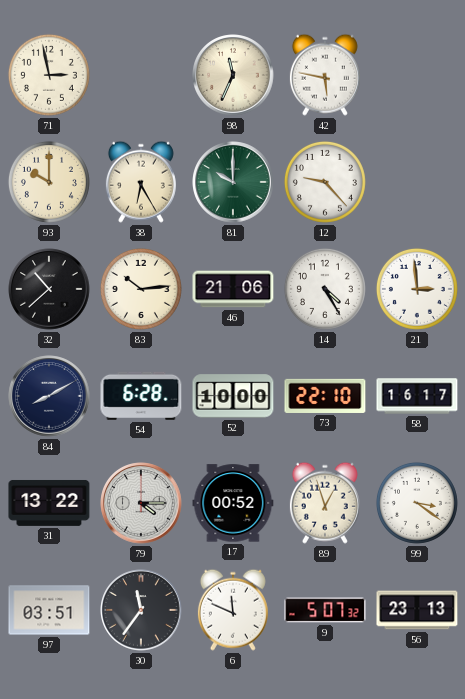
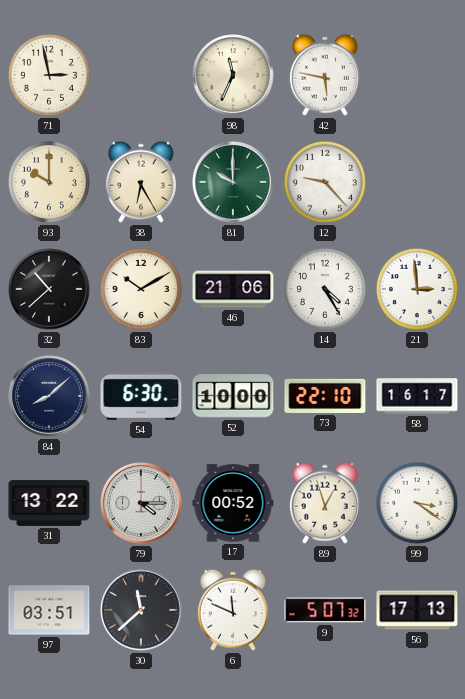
83: 10:14 -> 10:10 (141, 289)
84: 8:10 -> 8:08 (49, 396)
54: 6:28 -> 6:30 (141, 396)
30: 11:36 -> 11:38 (141, 610)
56: 23:13 -> 17:13 (417, 610)
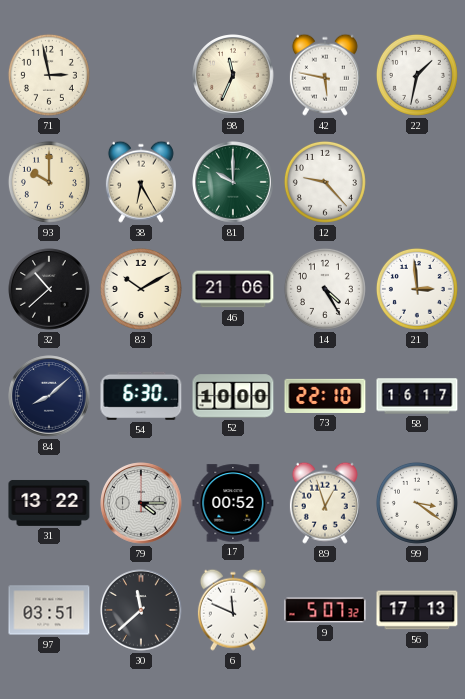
22: none -> 1:32 (417, 75)
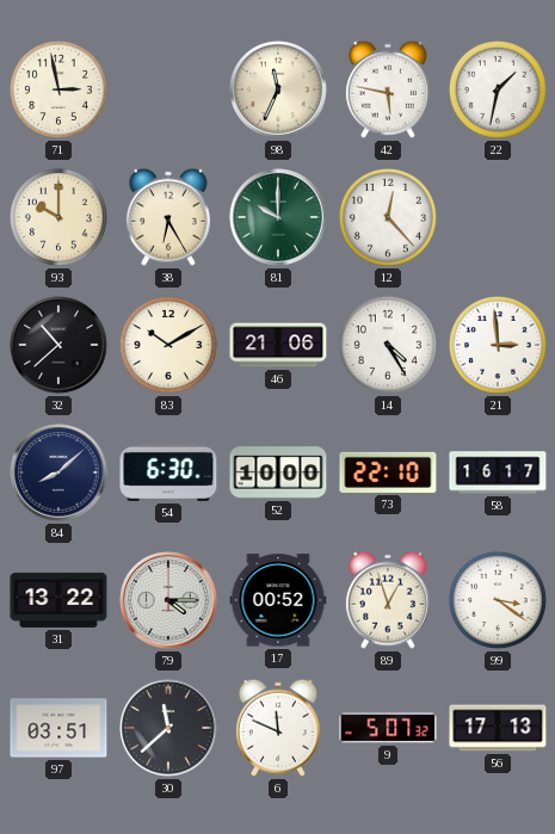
12: 9:23 -> 12:23 (388, 217)
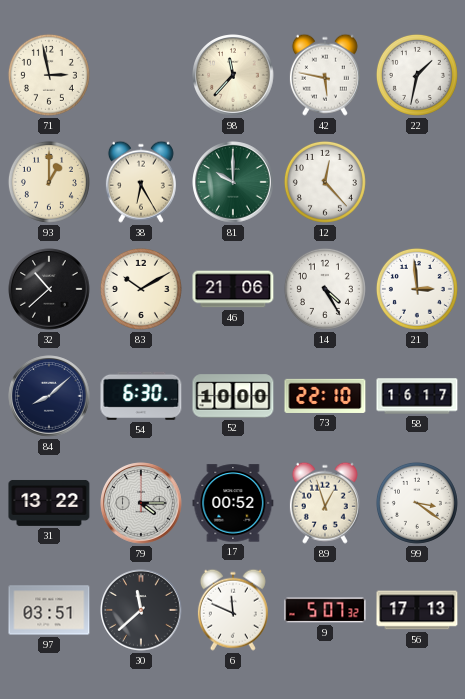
98: 11:34 -> 11:37 (233, 75)
93: 10:00 -> 1:00 (49, 182)
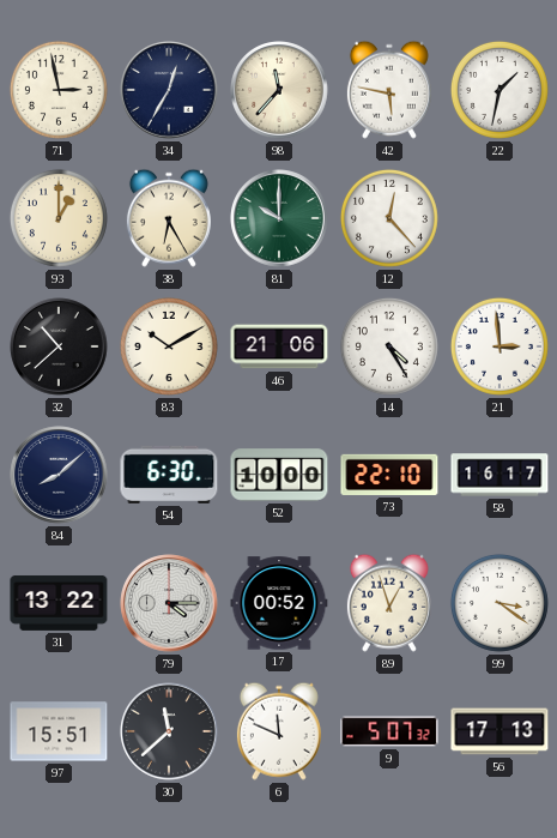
34: none -> 12:35 (169, 90)
97: 03:51 -> 15:51 (59, 731)
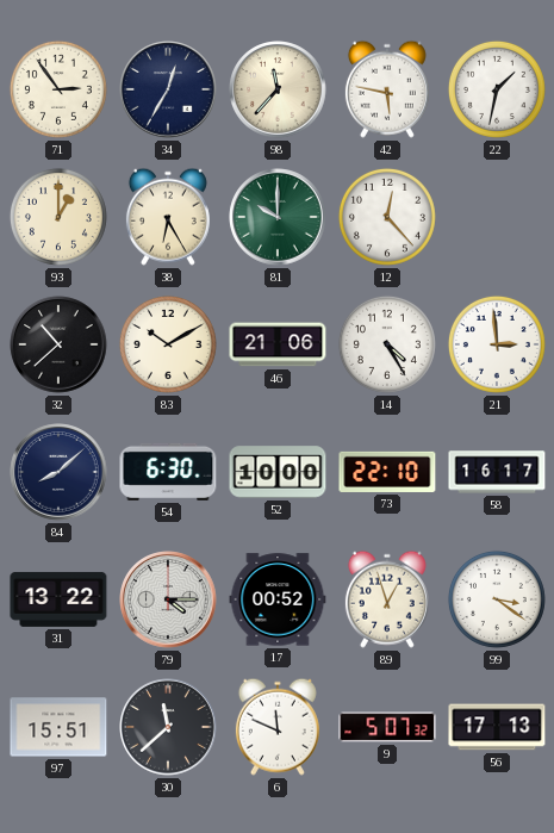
71: 2:58 -> 2:54 (58, 89)
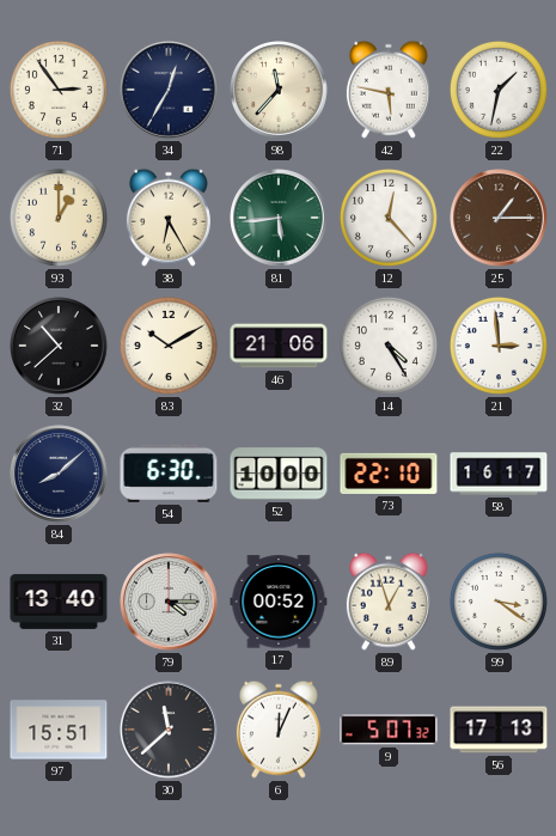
81: 10:00 -> 5:44 (279, 218)
25: none -> 1:15 (499, 218)
31: 13:22 -> 13:40 (59, 602)
6: 11:49 -> 12:04 (279, 730)
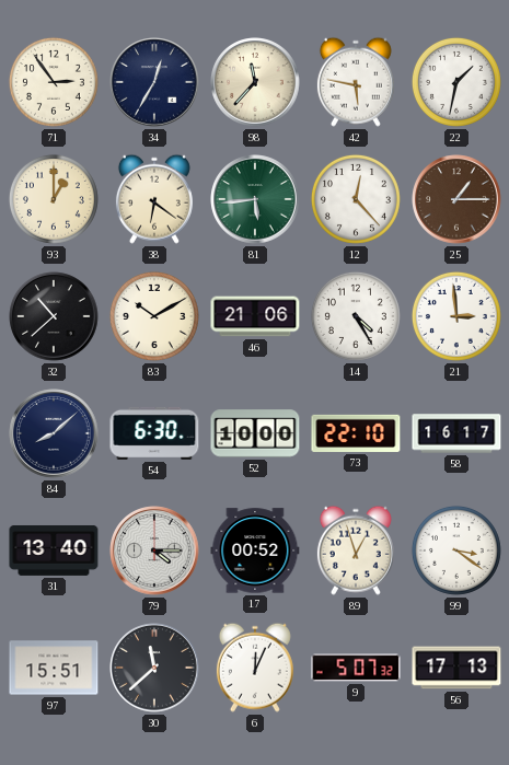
38: 6:25 -> 6:21 (154, 199)
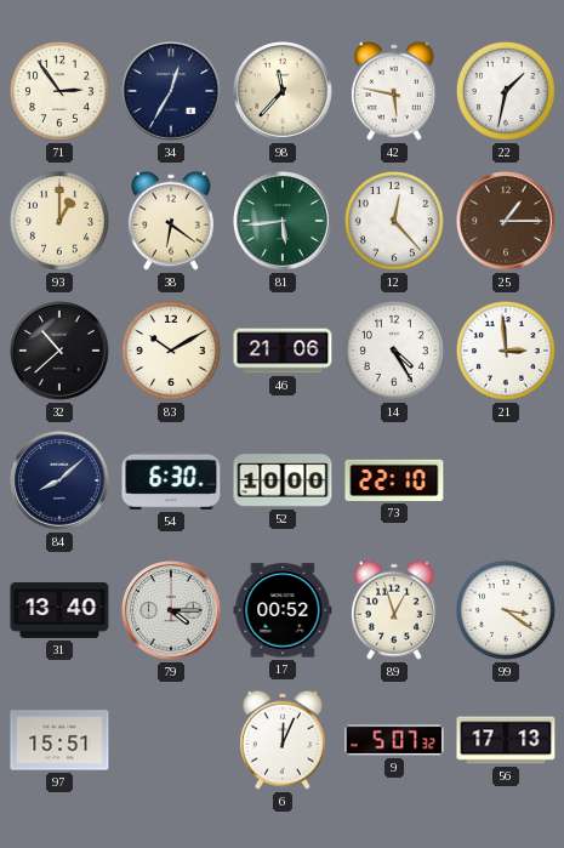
58: 16:17 -> none (456, 433)
30: 11:38 -> none (154, 668)
